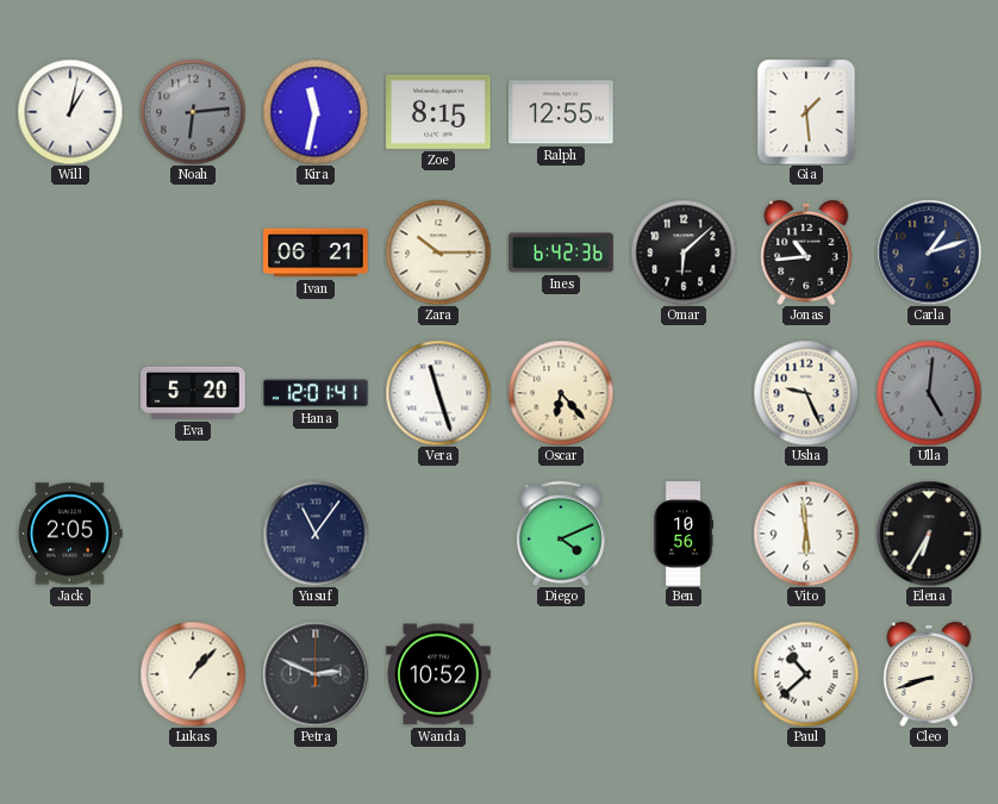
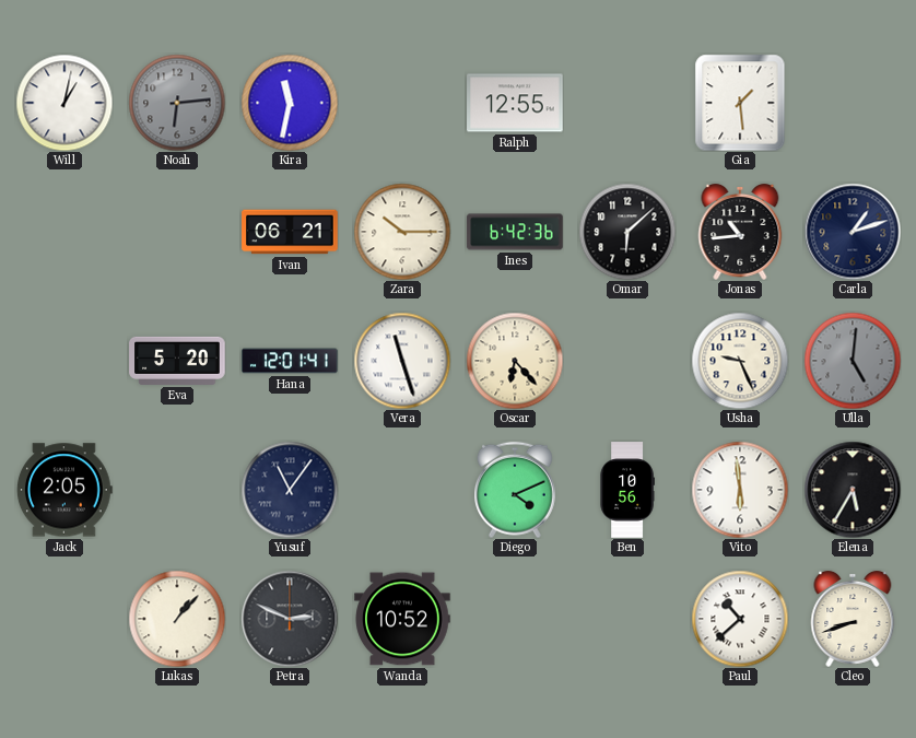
Zoe: 8:15 -> none (438, 112)
Elena: 6:35 -> 5:35 (853, 490)
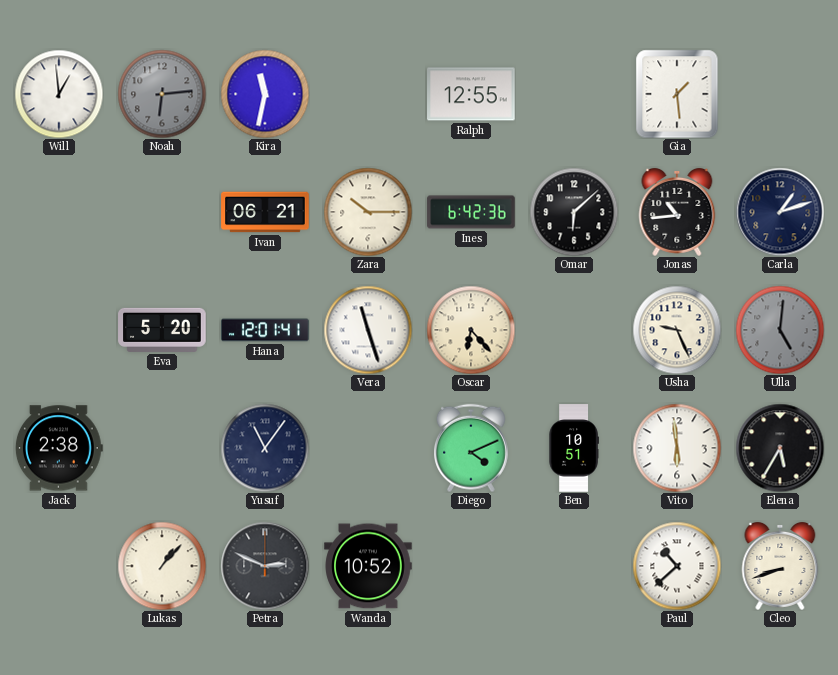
Will: 1:02 -> 12:59 (59, 94)
Jack: 2:05 -> 2:38 (59, 448)
Ben: 10:56 -> 10:51 (574, 448)
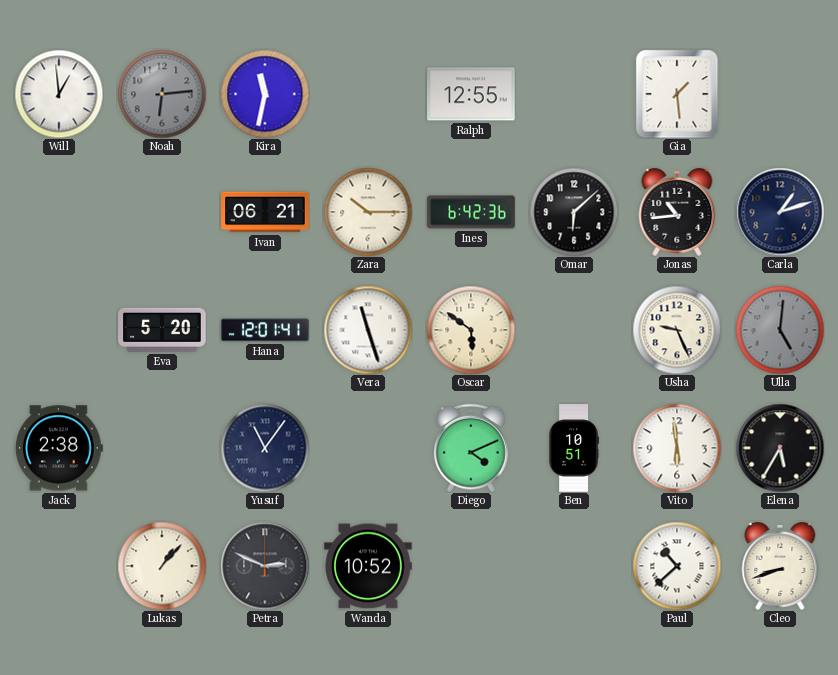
Oscar: 6:23 -> 5:51 (471, 330)
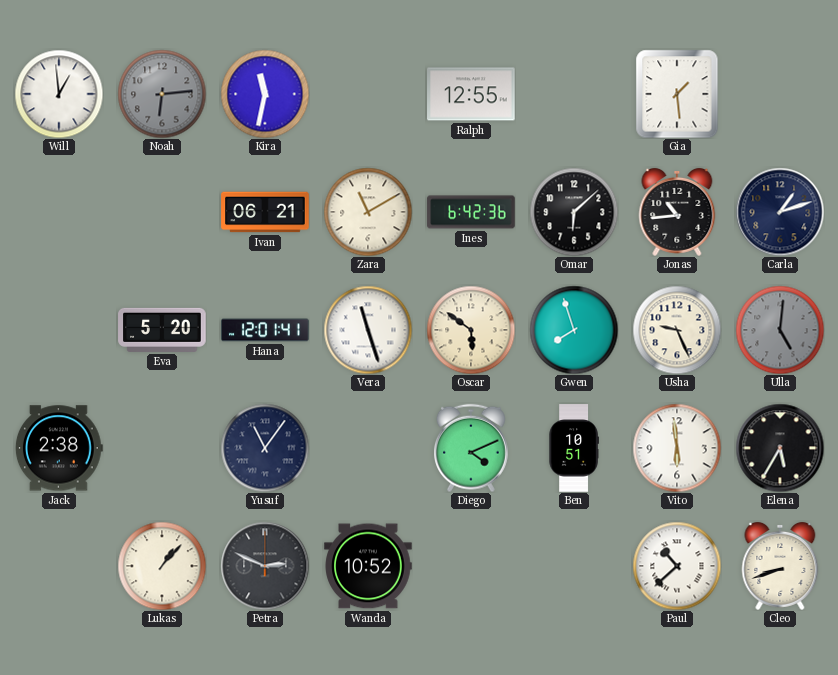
Zara: 10:15 -> 11:10 (368, 212)
Gwen: none -> 7:57 (574, 330)
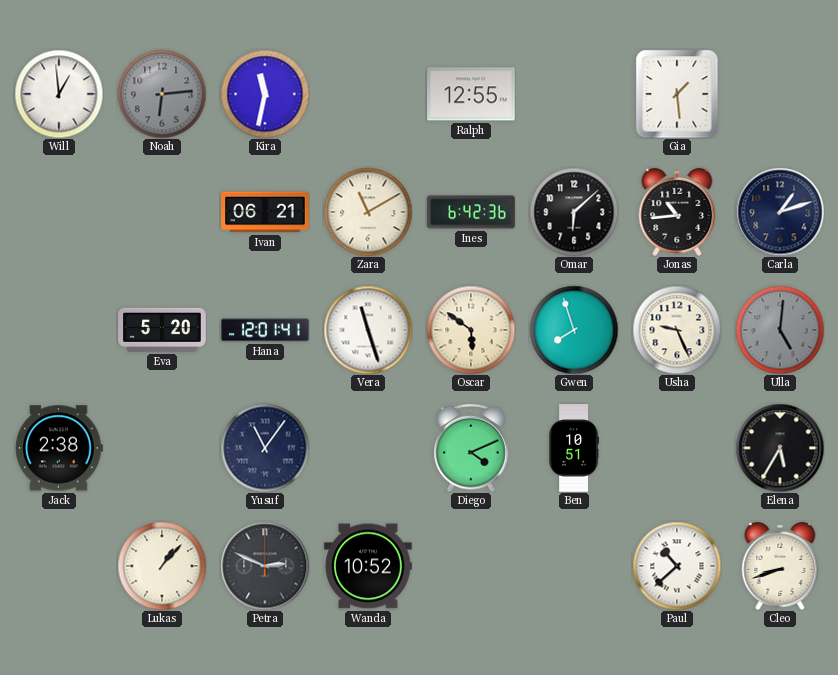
Vito: 5:59 -> none (677, 448)
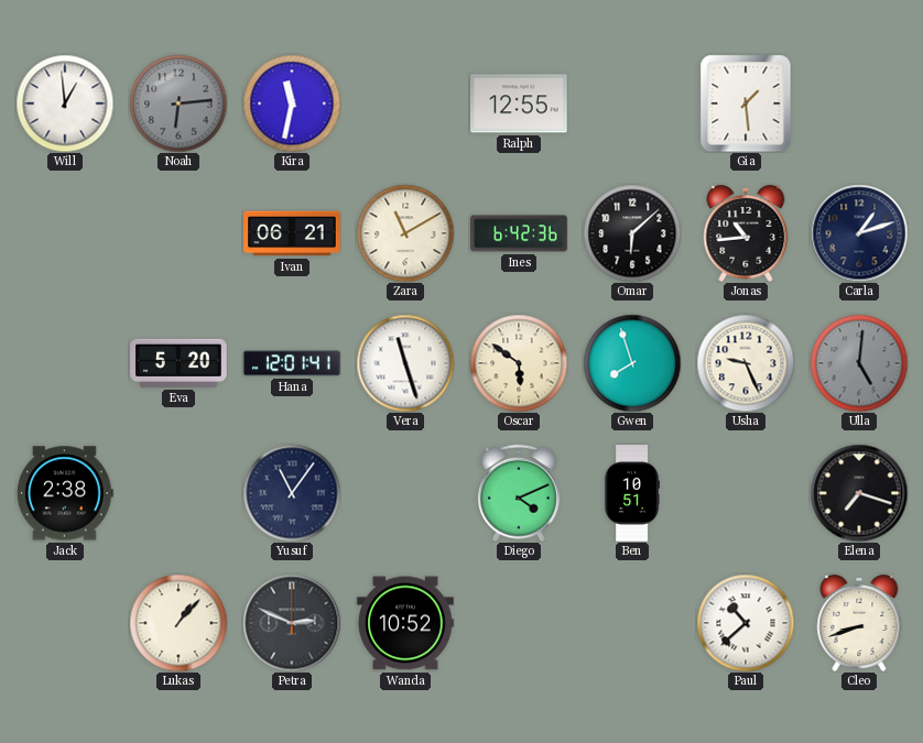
Elena: 5:35 -> 7:18 (859, 493)
